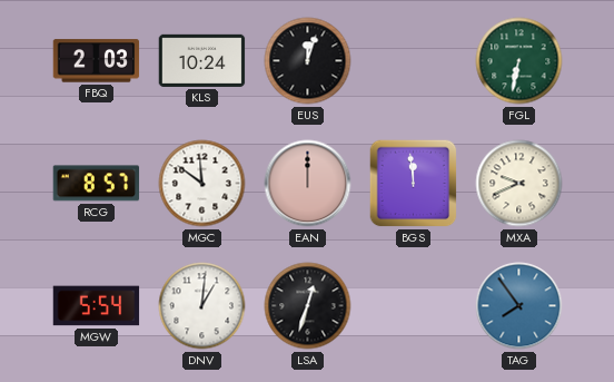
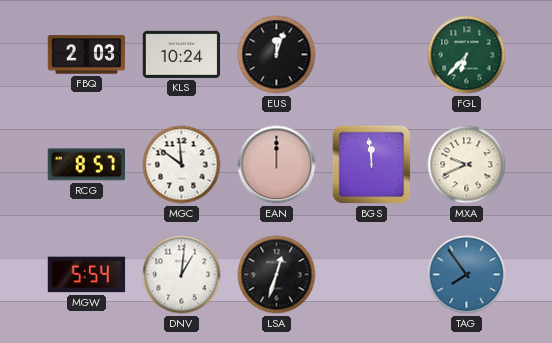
FGL: 6:32 -> 6:37 (467, 55)
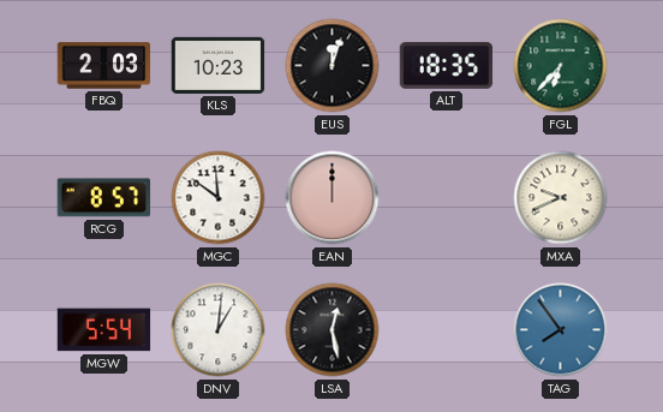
KLS: 10:24 -> 10:23 (219, 65)
ALT: none -> 18:35 (447, 65)
BGS: 11:59 -> none (372, 165)
LSA: 12:33 -> 12:28 (333, 330)
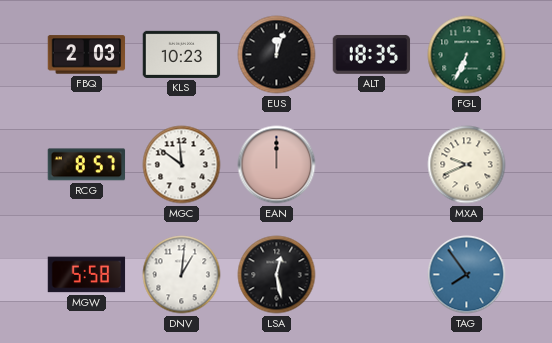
FGL: 6:37 -> 6:34 (467, 55)
MGW: 5:54 -> 5:58 (87, 275)
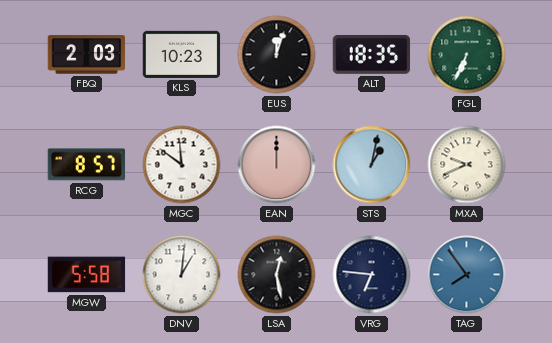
STS: none -> 1:02 (372, 165)
VRG: none -> 6:46 (372, 275)
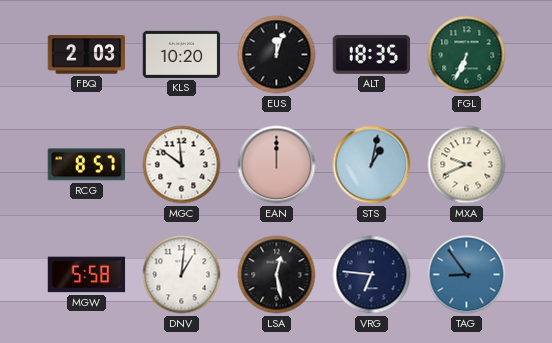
KLS: 10:23 -> 10:20 (182, 54)
TAG: 7:54 -> 8:54 (467, 275)
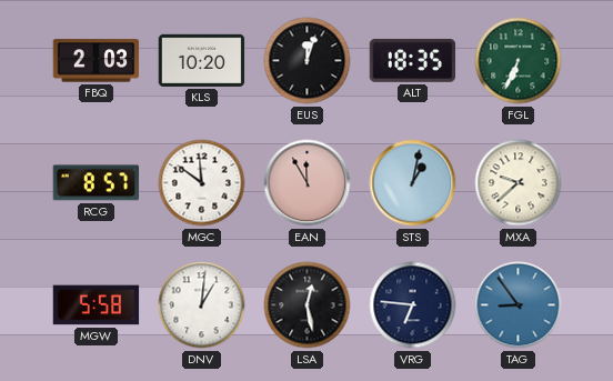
EAN: 12:00 -> 11:55 (308, 183)
MXA: 9:41 -> 9:38 (519, 183)
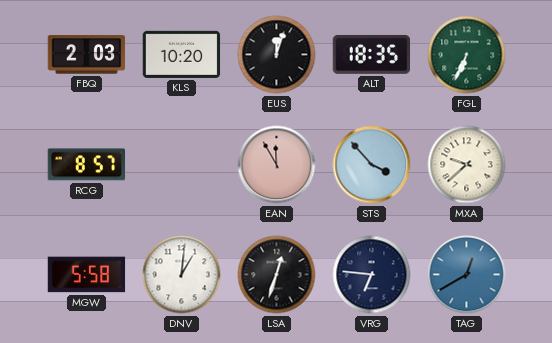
MGC: 11:51 -> none (202, 183)
STS: 1:02 -> 3:53 (372, 165)
LSA: 12:28 -> 12:33 (277, 275)
TAG: 8:54 -> 12:40 (467, 275)
